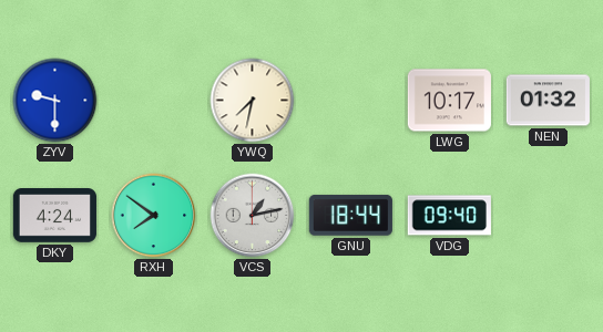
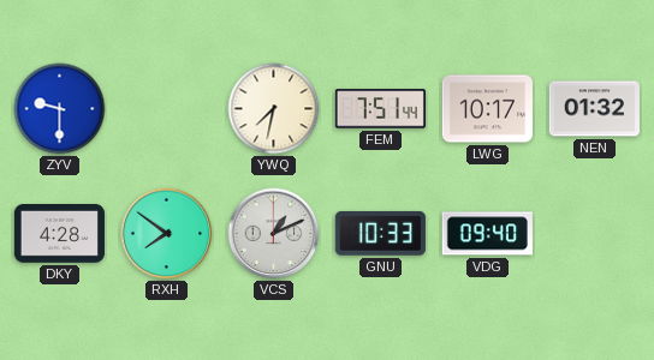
FEM: none -> 7:51 (380, 109)
DKY: 4:24 -> 4:28 (59, 234)
VCS: 1:13 -> 1:11 (274, 234)
GNU: 18:44 -> 10:33 (380, 234)
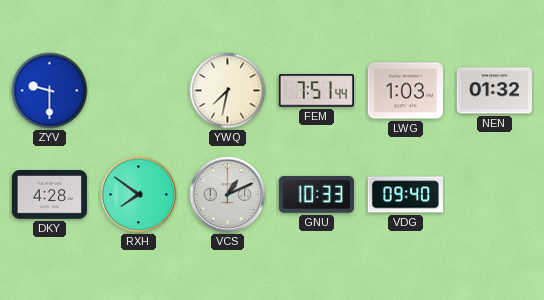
LWG: 10:17 -> 1:03 (405, 91)
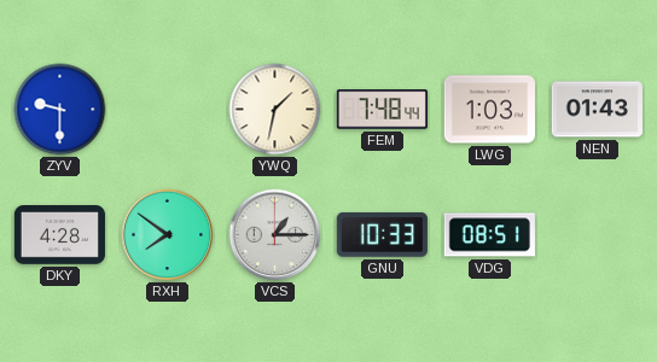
YWQ: 7:32 -> 1:32 (275, 110)
FEM: 7:51 -> 7:48 (382, 110)
NEN: 01:32 -> 01:43 (597, 110)
VCS: 1:11 -> 1:15 (275, 235)
VDG: 09:40 -> 08:51 (489, 235)
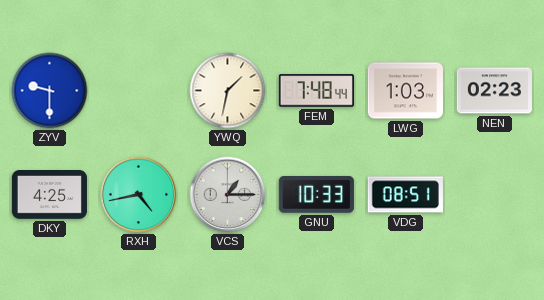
NEN: 01:43 -> 02:23 (494, 91)
DKY: 4:28 -> 4:25 (49, 195)
RXH: 7:51 -> 4:43 (139, 195)
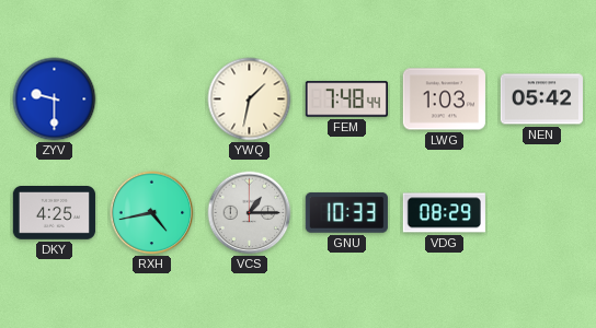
NEN: 02:23 -> 05:42 (541, 99)
VDG: 08:51 -> 08:29 (444, 213)
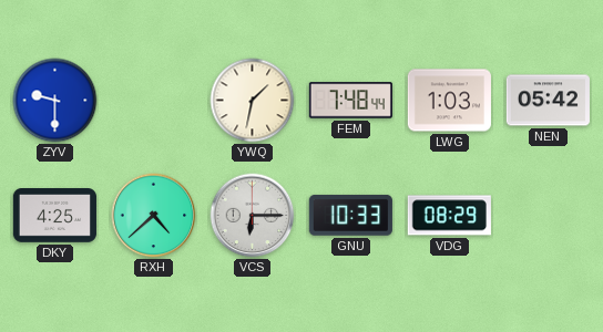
RXH: 4:43 -> 4:38 (154, 216)
VCS: 1:15 -> 6:15 (253, 216)
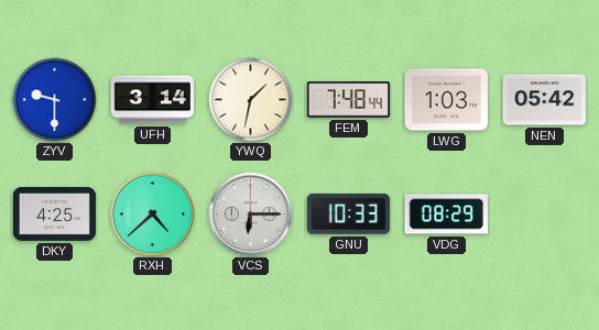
UFH: none -> 3:14 (152, 100)
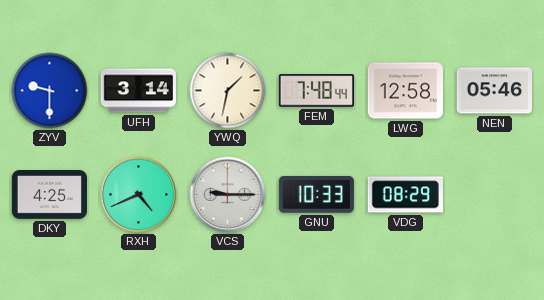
LWG: 1:03 -> 12:58 (405, 91)
NEN: 05:42 -> 05:46 (494, 91)
RXH: 4:38 -> 4:41 (139, 195)
VCS: 6:15 -> 9:15 (228, 195)
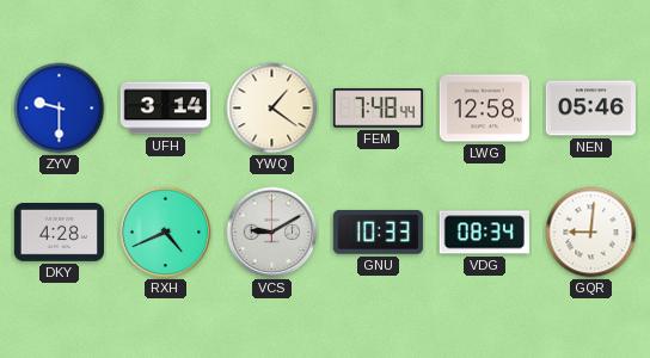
YWQ: 1:32 -> 1:21 (272, 109)
DKY: 4:25 -> 4:28 (59, 233)
VCS: 9:15 -> 9:10 (272, 233)
VDG: 08:29 -> 08:34 (484, 233)
GQR: none -> 9:01 (591, 233)
